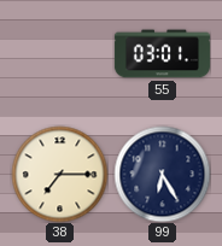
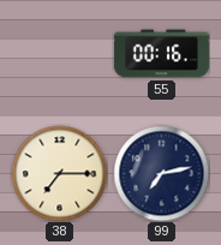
55: 03:01 -> 00:16 (161, 54)
99: 6:25 -> 7:13 (161, 173)
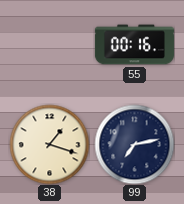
38: 7:15 -> 1:18 (49, 144)
